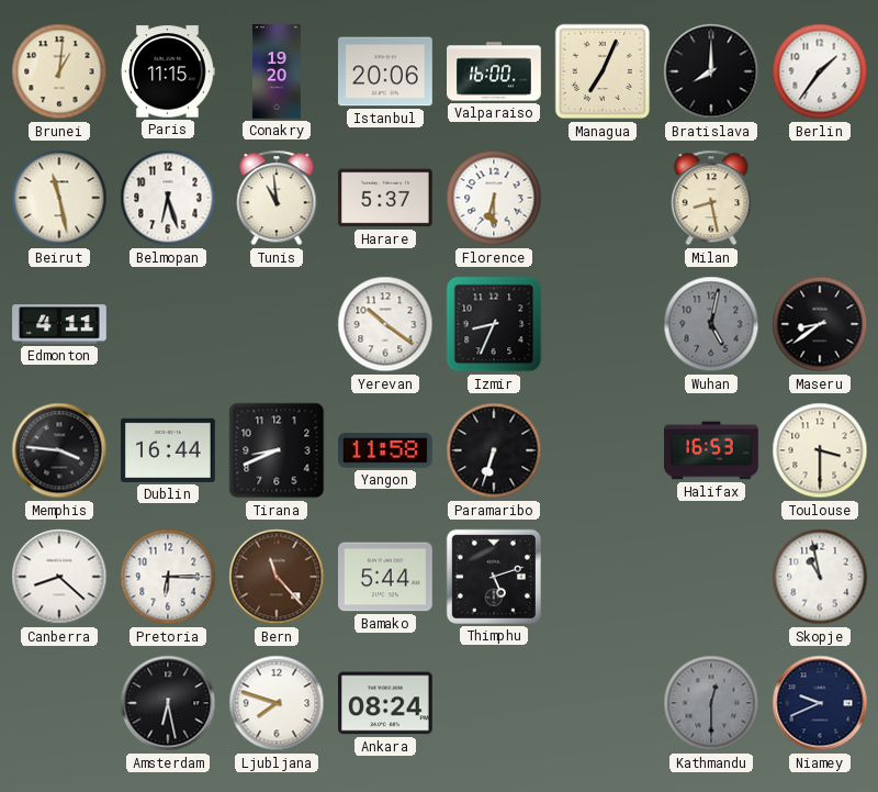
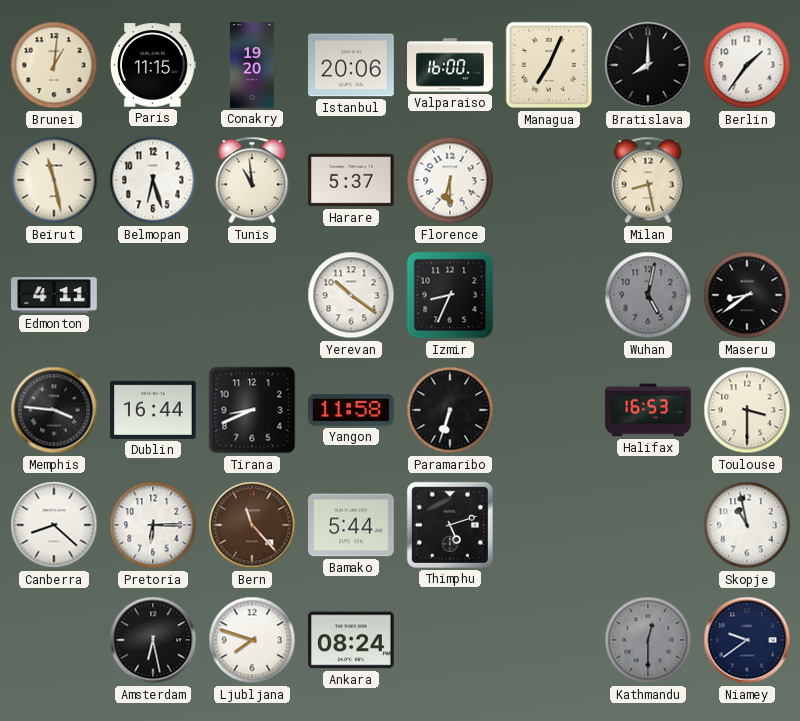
Niamey: 9:41 -> 9:39 (747, 640)
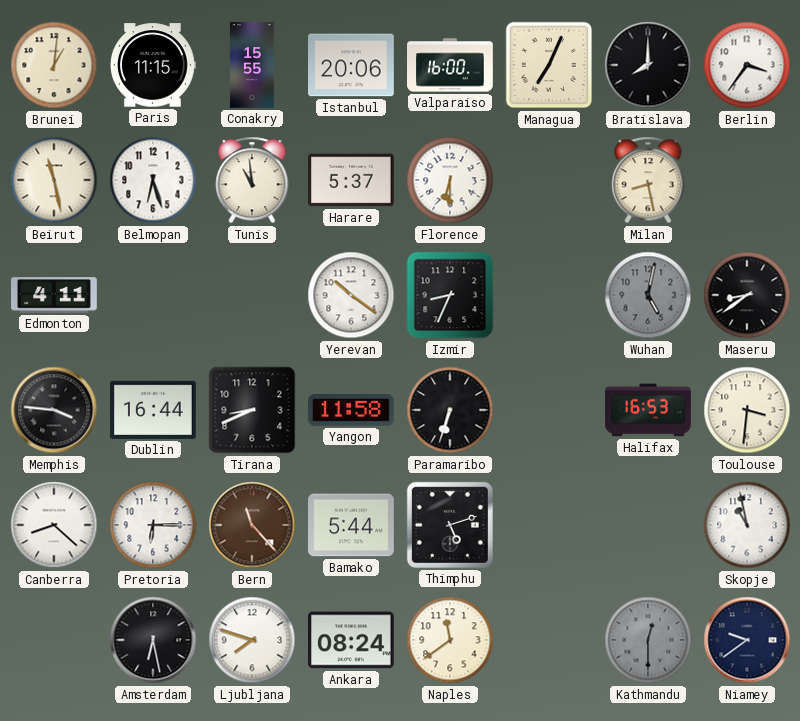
Conakry: 19:20 -> 15:55 (252, 65)
Berlin: 1:36 -> 3:36 (747, 65)
Toulouse: 3:30 -> 3:31 (747, 410)
Naples: none -> 11:39 (450, 640)
